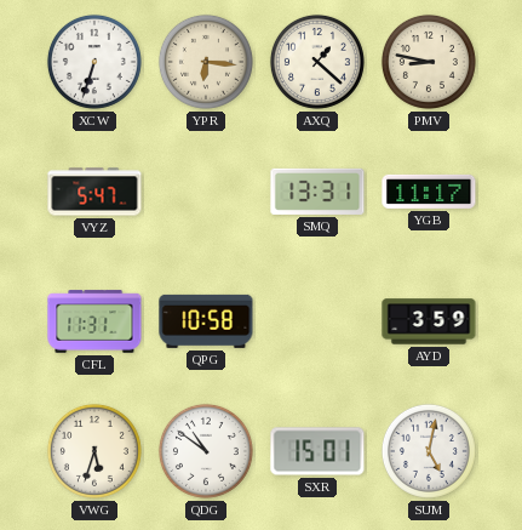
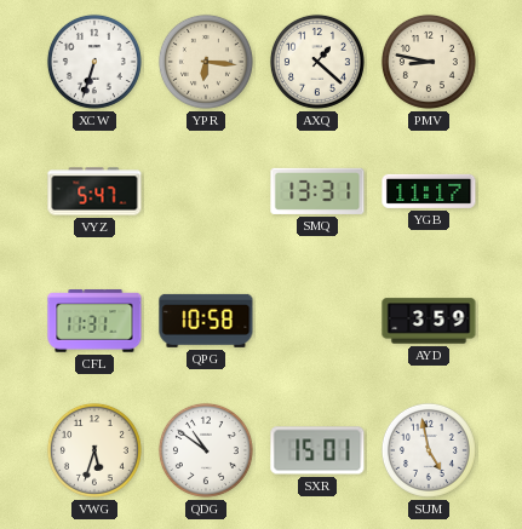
SUM: 5:02 -> 4:58 (429, 450)
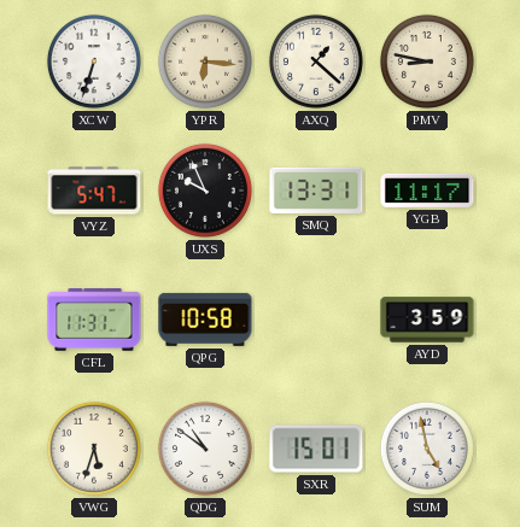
UXS: none -> 9:56 (205, 191)
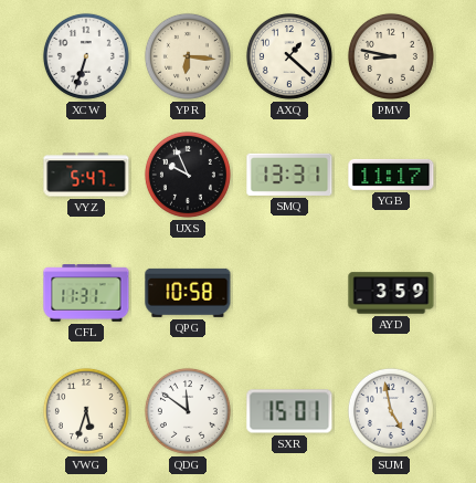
QDG: 10:51 -> 11:51 (188, 411)
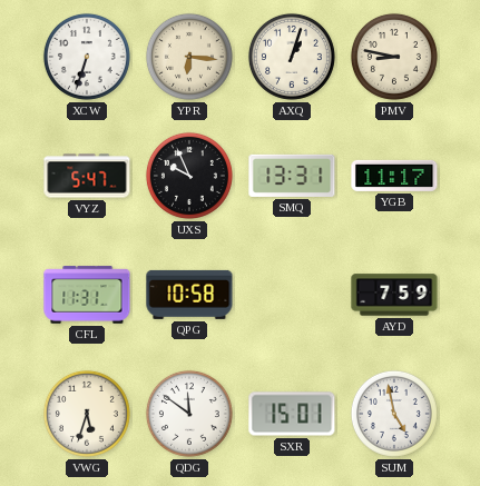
AXQ: 1:22 -> 1:03 (292, 57)
AYD: 3:59 -> 7:59 (394, 295)
